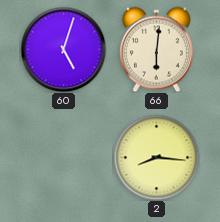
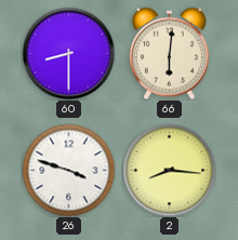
60: 5:03 -> 8:30 (68, 53)
26: none -> 3:48 (68, 170)
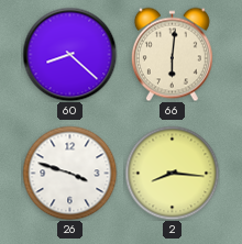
60: 8:30 -> 8:22 (69, 54)
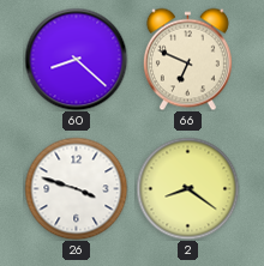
66: 6:01 -> 6:49 (187, 59)
2: 8:16 -> 8:21 (187, 188)
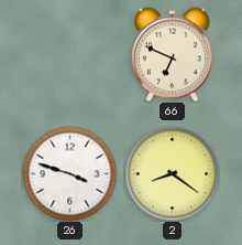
60: 8:22 -> none (76, 59)
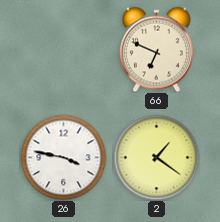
26: 3:48 -> 3:47 (63, 157)
2: 8:21 -> 1:21 (156, 157)
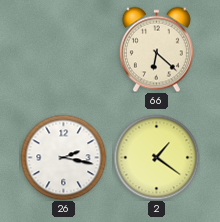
66: 6:49 -> 6:22 (156, 49)
26: 3:47 -> 2:17 (63, 157)
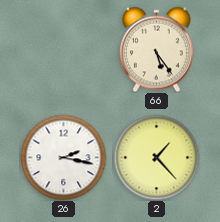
66: 6:22 -> 5:24 (156, 49)
2: 1:21 -> 1:23 (156, 157)
